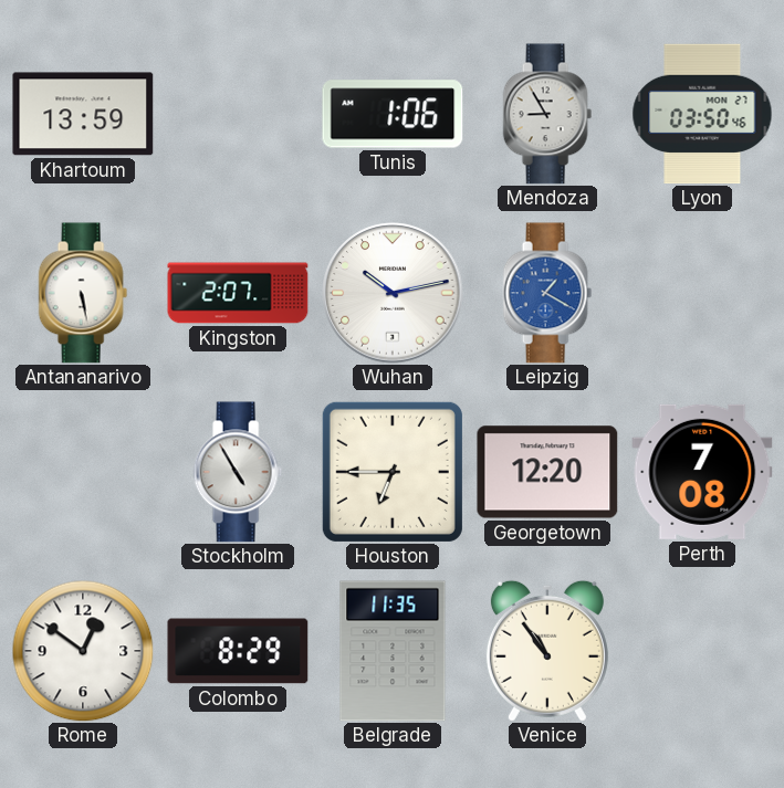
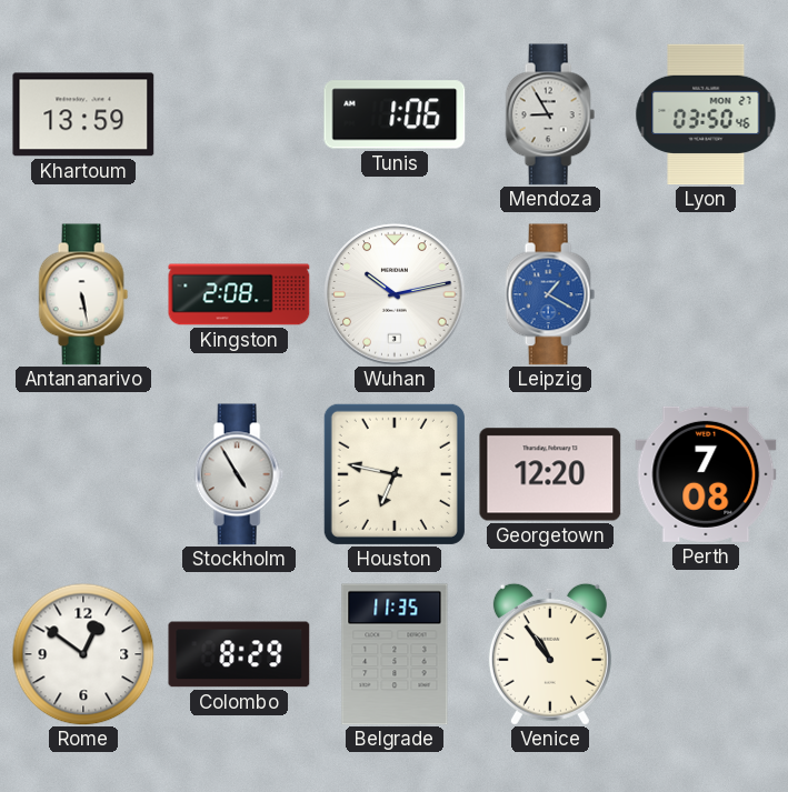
Kingston: 2:07 -> 2:08 (239, 294)
Houston: 6:45 -> 6:47 (395, 474)
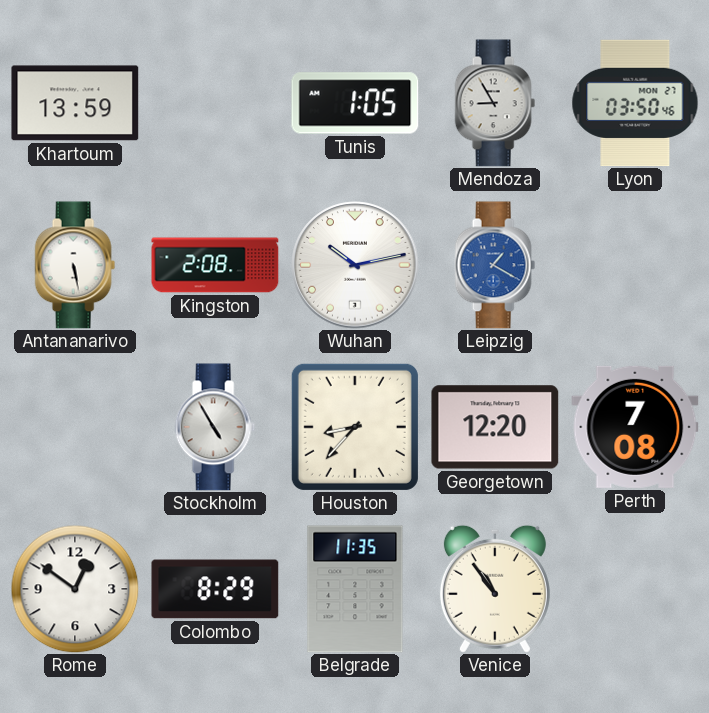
Tunis: 1:06 -> 1:05 (355, 103)
Houston: 6:47 -> 8:37 (355, 427)
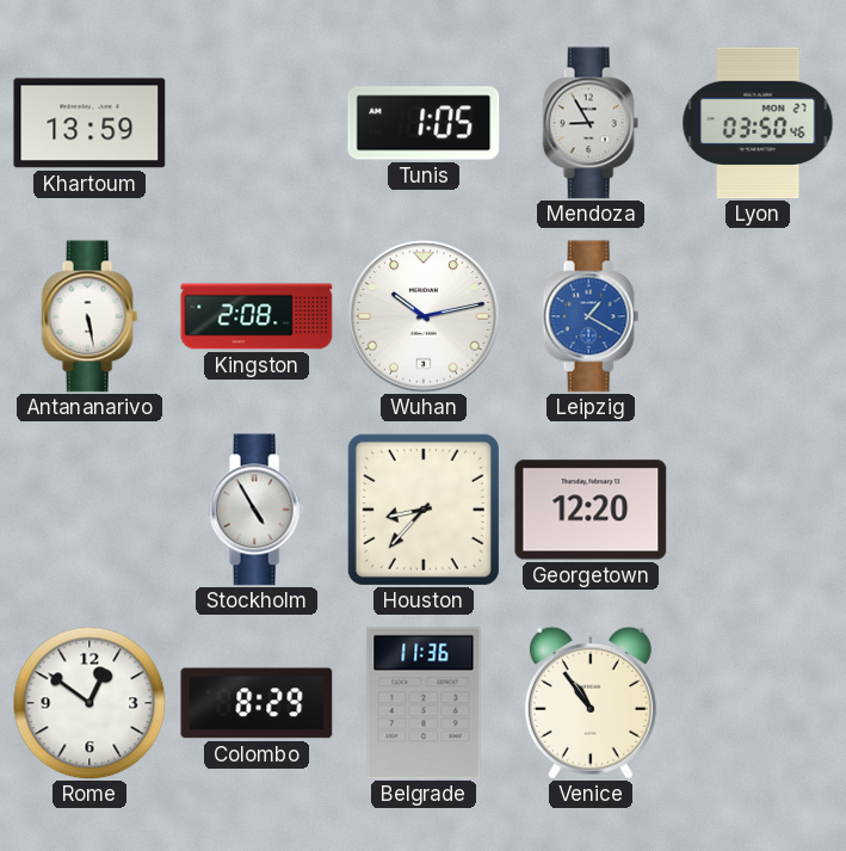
Perth: 7:08 -> none (635, 427)
Belgrade: 11:35 -> 11:36 (424, 703)
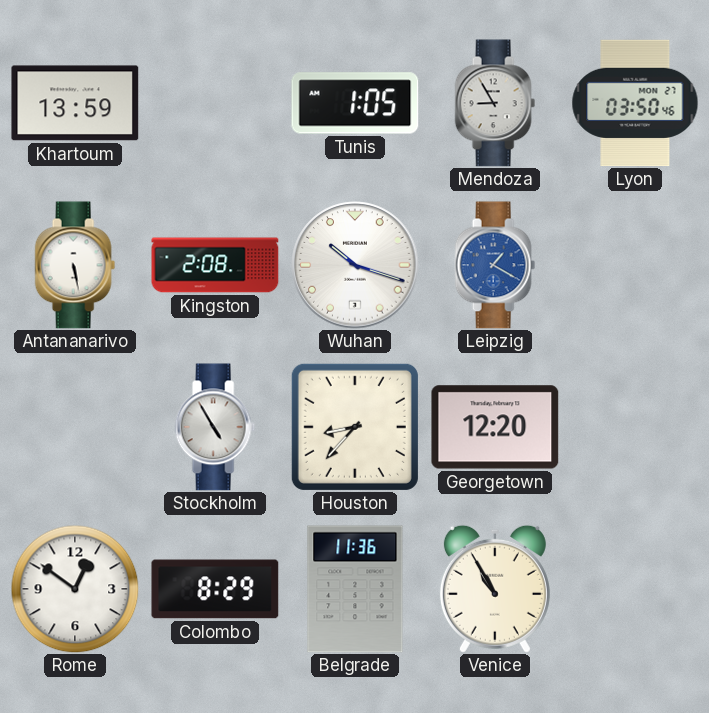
Wuhan: 10:13 -> 10:18 (355, 265)
Venice: 10:54 -> 10:55 (495, 589)
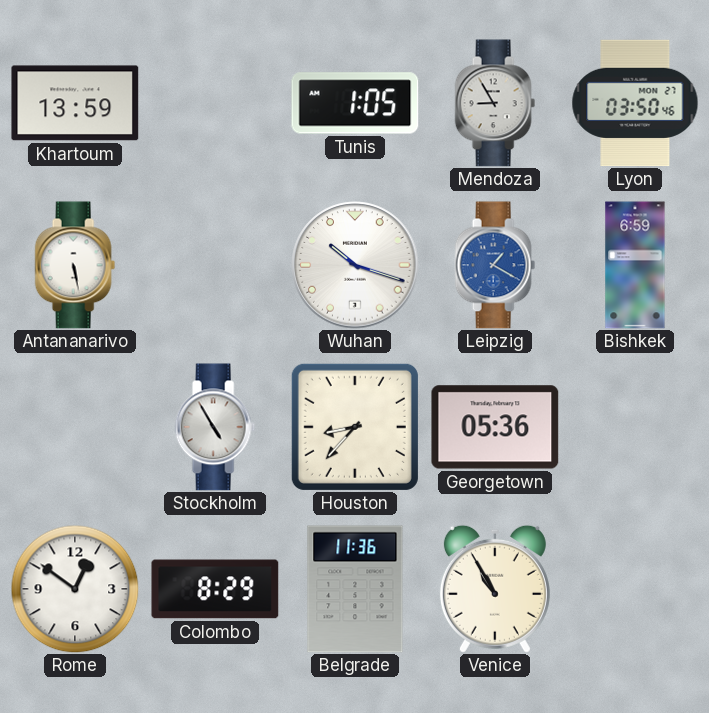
Kingston: 2:08 -> none (215, 265)
Bishkek: none -> 6:59 (635, 265)
Georgetown: 12:20 -> 05:36 (495, 427)
